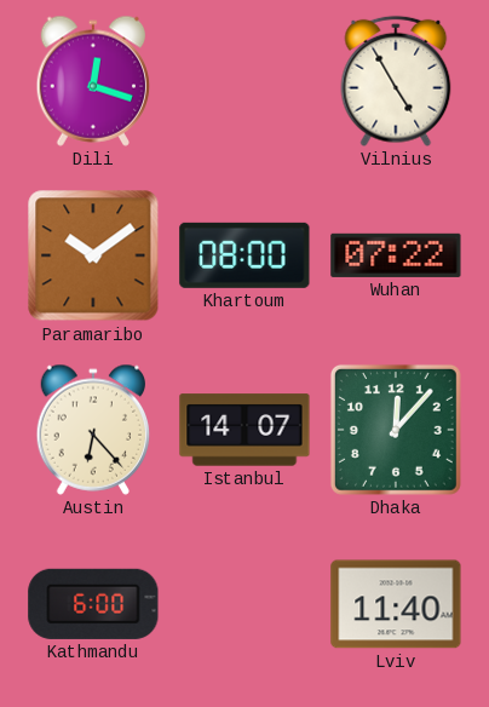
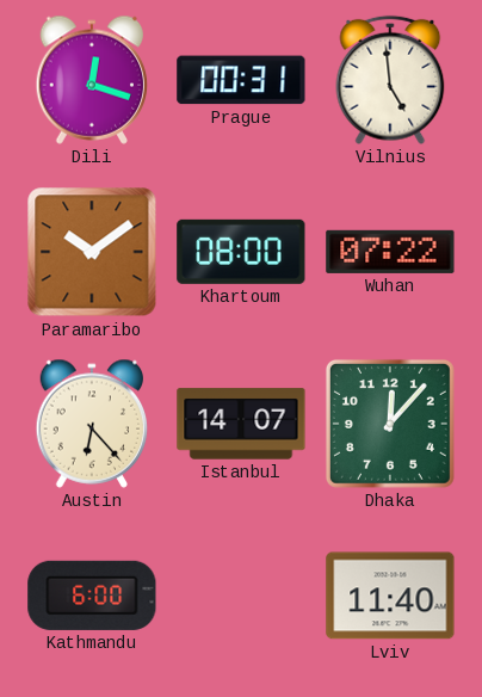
Prague: none -> 00:31 (241, 80)
Vilnius: 4:55 -> 4:59 (390, 80)
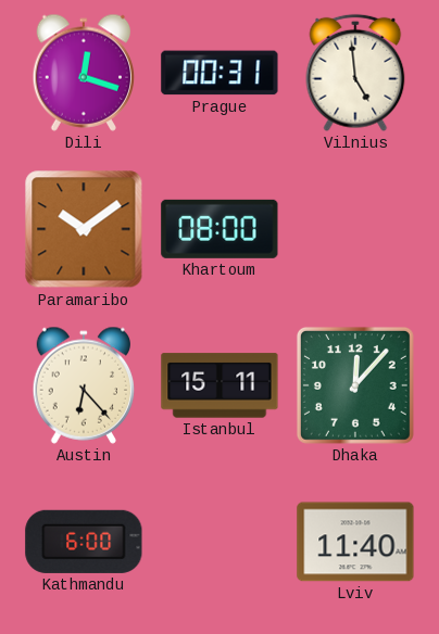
Wuhan: 07:22 -> none (390, 252)
Istanbul: 14:07 -> 15:11 (220, 385)
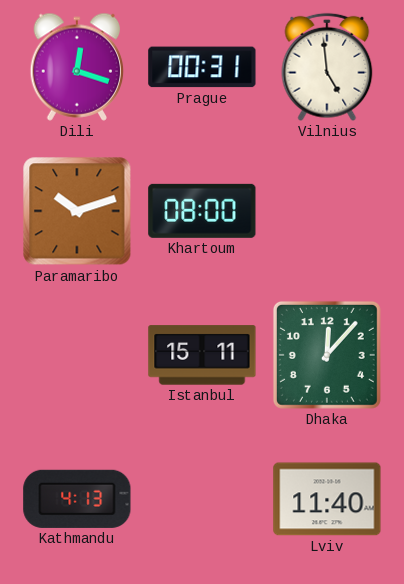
Paramaribo: 10:09 -> 10:12 (77, 211)
Austin: 6:23 -> none (84, 385)
Kathmandu: 6:00 -> 4:13 (77, 499)
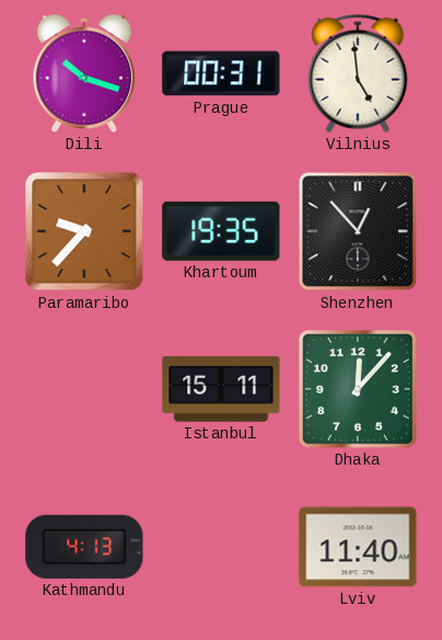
Dili: 12:18 -> 10:18 (84, 73)
Paramaribo: 10:12 -> 9:37 (84, 231)
Khartoum: 08:00 -> 19:35 (221, 231)
Shenzhen: none -> 12:53 (358, 231)
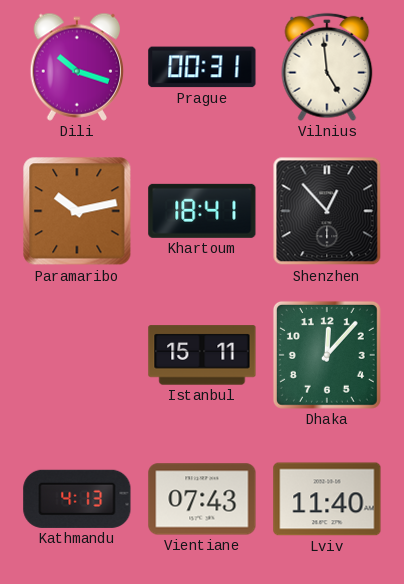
Paramaribo: 9:37 -> 10:13 (77, 211)
Khartoum: 19:35 -> 18:41 (202, 211)
Vientiane: none -> 07:43 (202, 499)
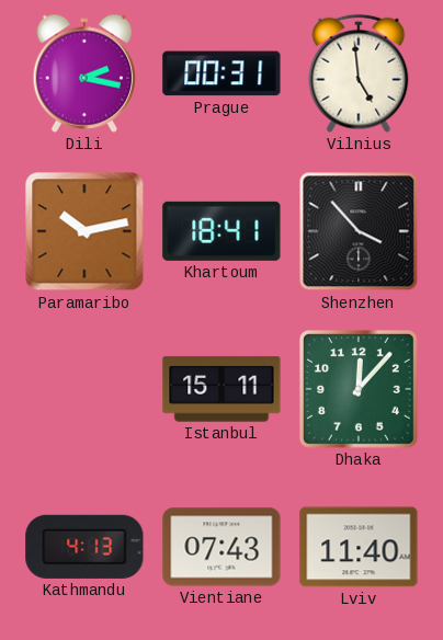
Dili: 10:18 -> 2:17 (84, 73)
Shenzhen: 12:53 -> 3:53 (359, 231)
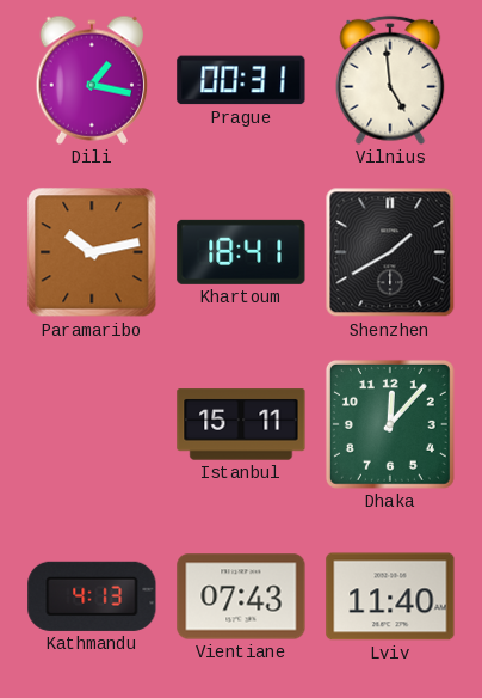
Dili: 2:17 -> 1:17 (92, 80)
Shenzhen: 3:53 -> 1:40 (390, 252)
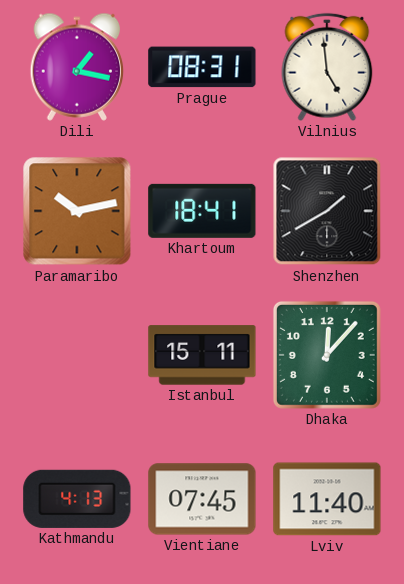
Prague: 00:31 -> 08:31 (202, 67)
Vientiane: 07:43 -> 07:45 (202, 499)
